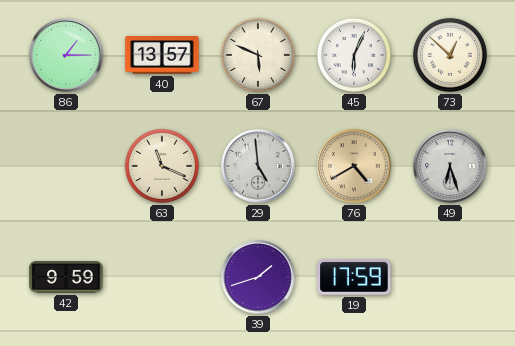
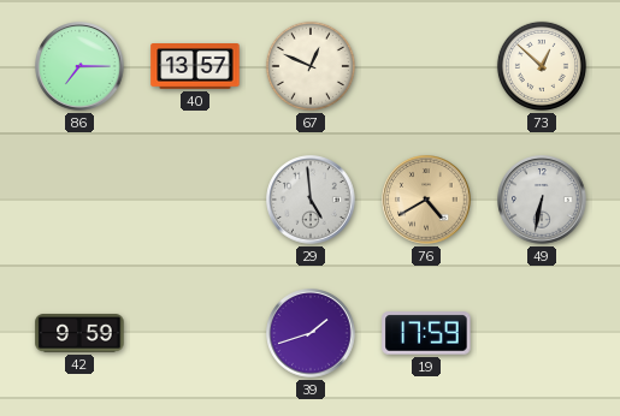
86: 1:15 -> 7:15 (79, 66)
67: 5:49 -> 12:49 (311, 66)
45: 6:04 -> none (354, 55)
63: 11:19 -> none (162, 166)
49: 6:27 -> 6:32 (542, 200)
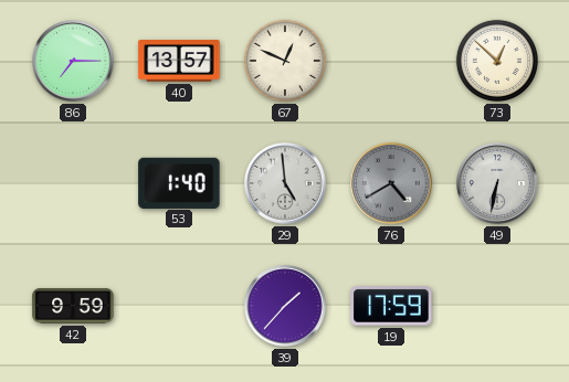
53: none -> 1:40 (179, 182)
76 dial: champagne -> grey (391, 183)
39: 1:42 -> 1:37 (285, 306)
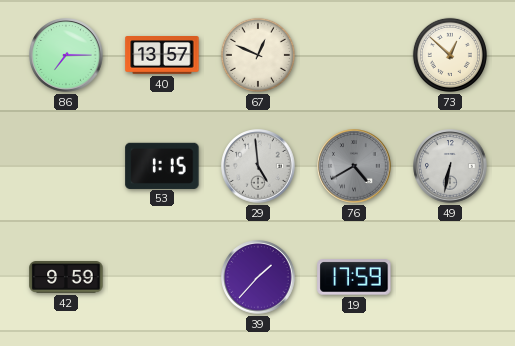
53: 1:40 -> 1:15 (162, 165)
